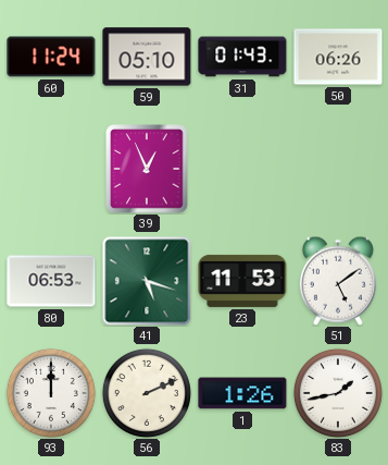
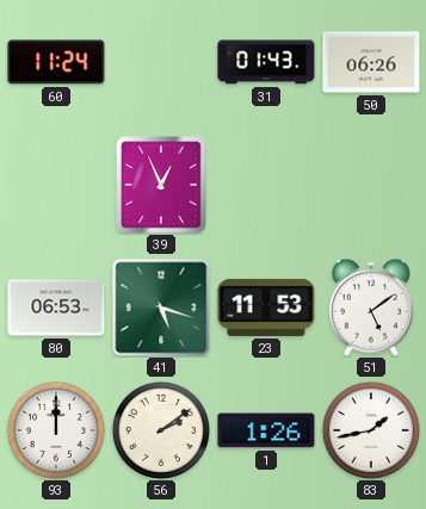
59: 05:10 -> none (147, 57)
56: 2:11 -> 2:09 (161, 430)
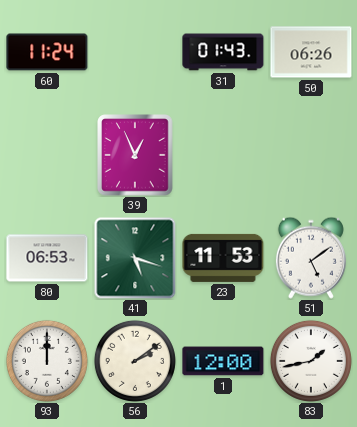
1: 1:26 -> 12:00 (223, 361)
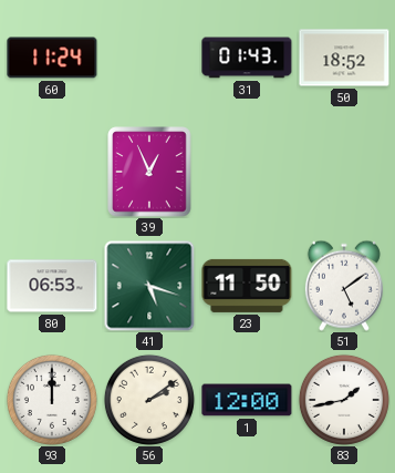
50: 06:26 -> 18:52 (344, 58)
23: 11:53 -> 11:50 (247, 286)
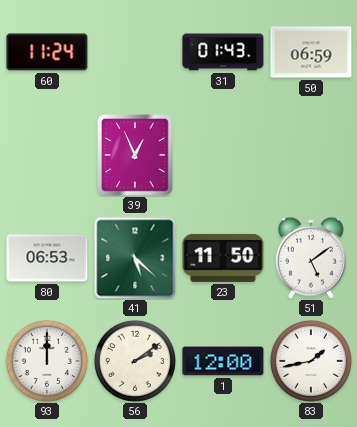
50: 18:52 -> 06:59 (311, 52)
41: 5:18 -> 5:22 (135, 258)
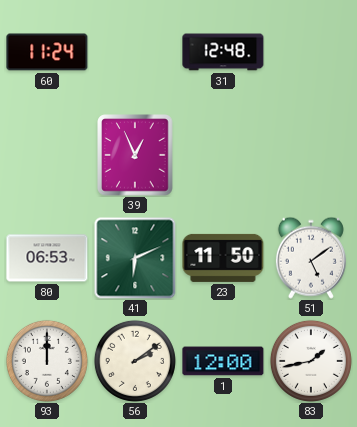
31: 01:43 -> 12:48 (223, 52)
50: 06:59 -> none (311, 52)
41: 5:22 -> 6:11 (135, 258)
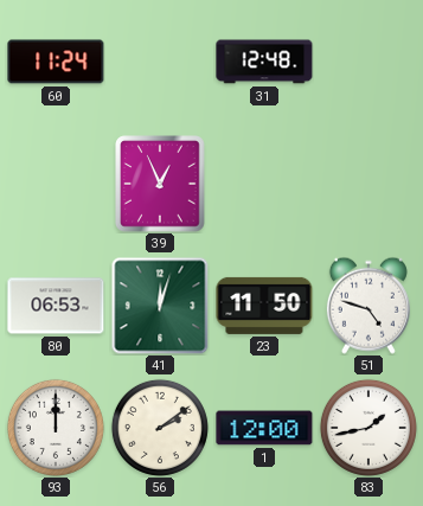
41: 6:11 -> 12:03 (160, 306)
51: 5:09 -> 4:48 (368, 306)
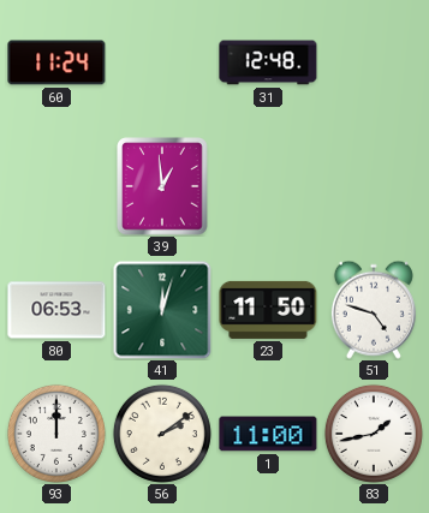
39: 12:56 -> 12:59 (162, 186)
1: 12:00 -> 11:00 (268, 434)
